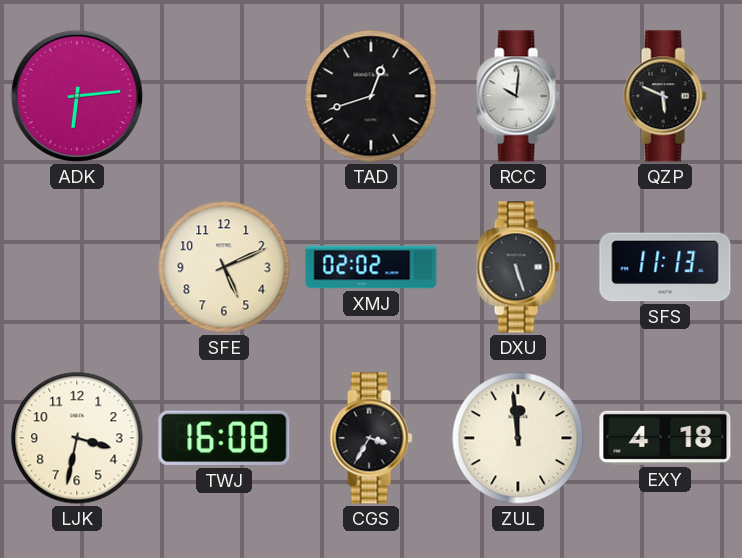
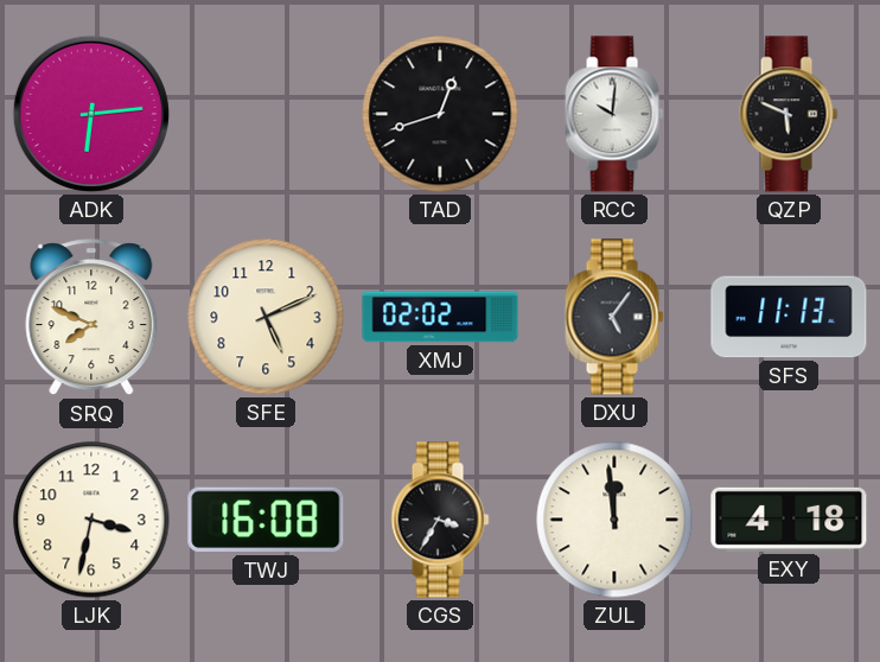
SRQ: none -> 7:49 (91, 318)
DXU: 5:27 -> 5:06 (614, 317)
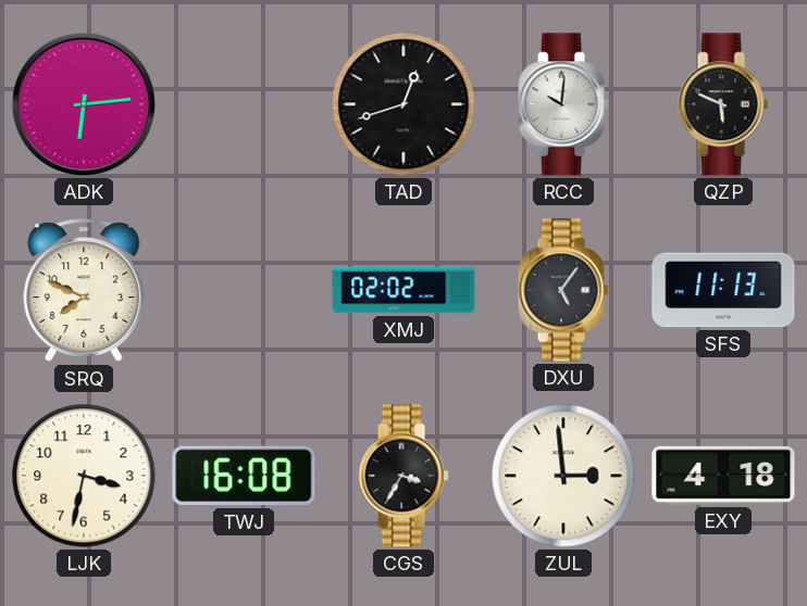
SFE: 5:11 -> none (266, 317)
ZUL: 11:59 -> 2:59 (563, 476)
